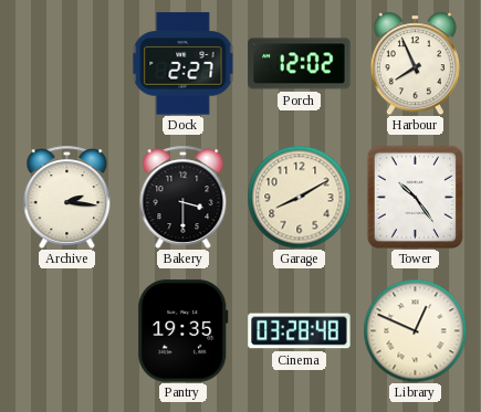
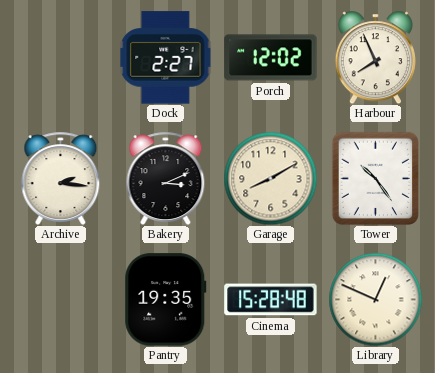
Bakery: 3:30 -> 3:11 (166, 178)
Cinema: 03:28 -> 15:28 (271, 300)
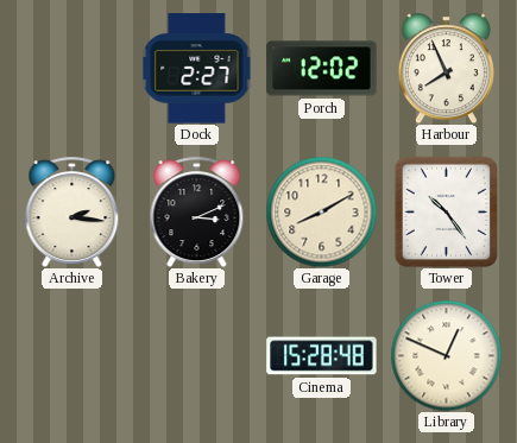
Pantry: 19:35 -> none (166, 300)
